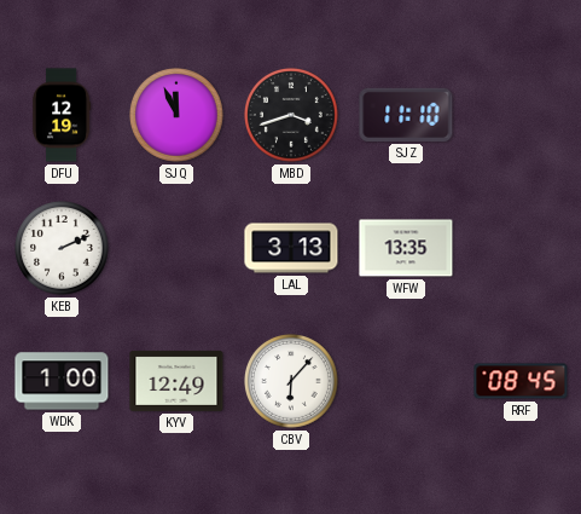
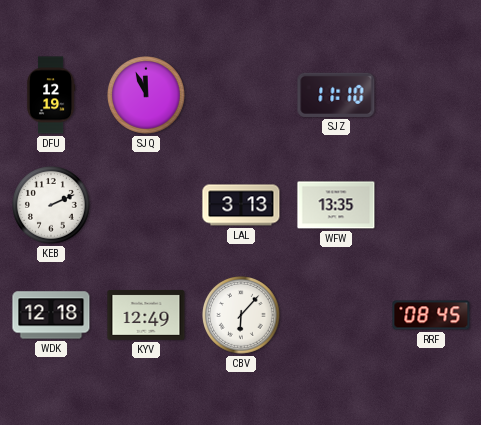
MBD: 3:42 -> none (292, 116)
WDK: 1:00 -> 12:18 (51, 315)
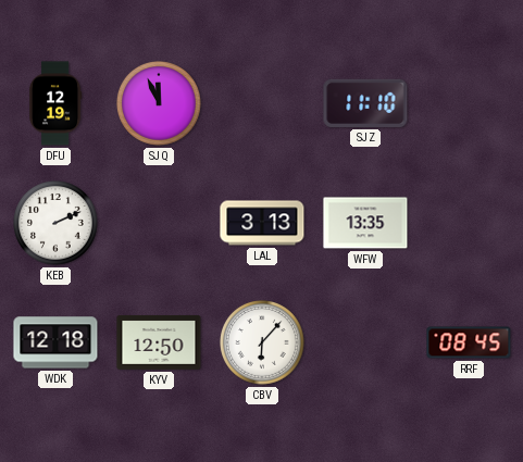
KYV: 12:49 -> 12:50 (159, 342)
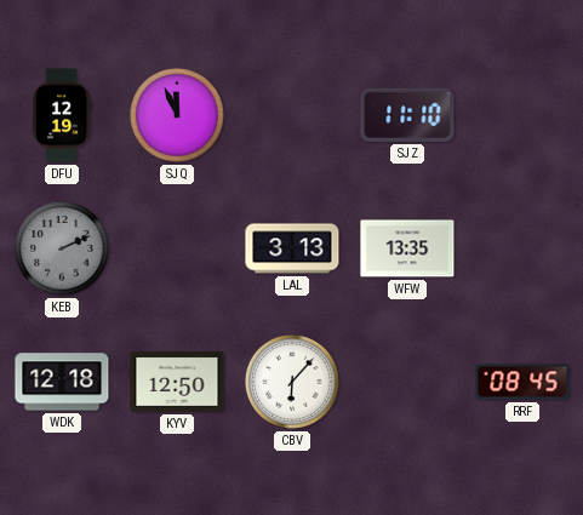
KEB dial: white -> grey (63, 250)
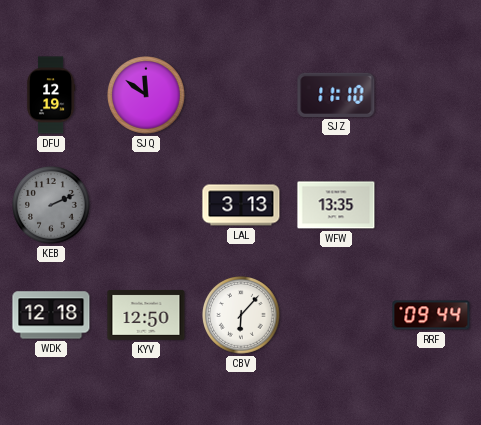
SJQ: 11:56 -> 11:51 (147, 96)
RRF: 08:45 -> 09:44 (431, 315)
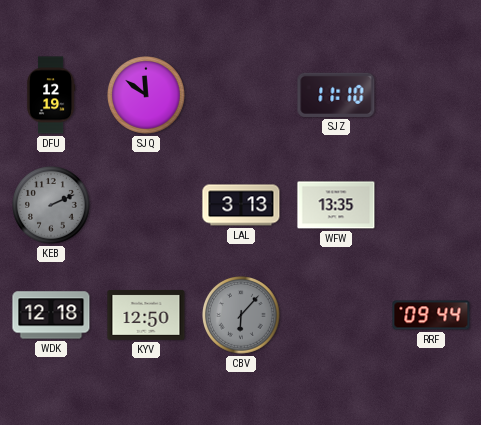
CBV dial: white -> grey (242, 316)
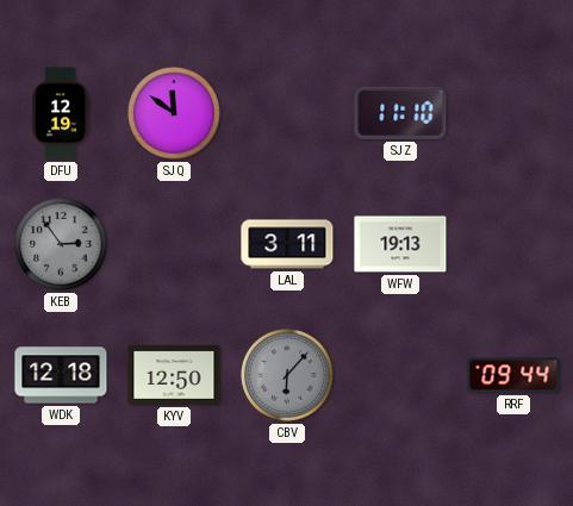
KEB: 2:11 -> 2:54 (62, 245)
LAL: 3:13 -> 3:11 (287, 244)
WFW: 13:35 -> 19:13 (400, 244)
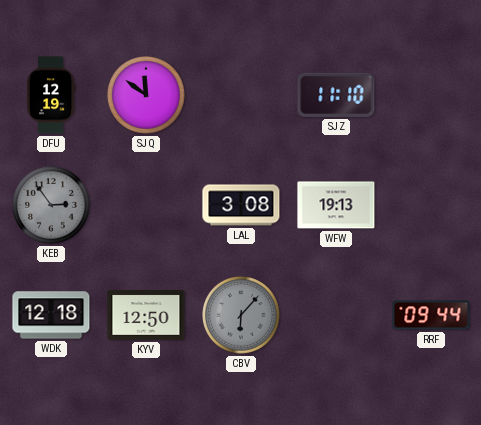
LAL: 3:11 -> 3:08 (241, 205)
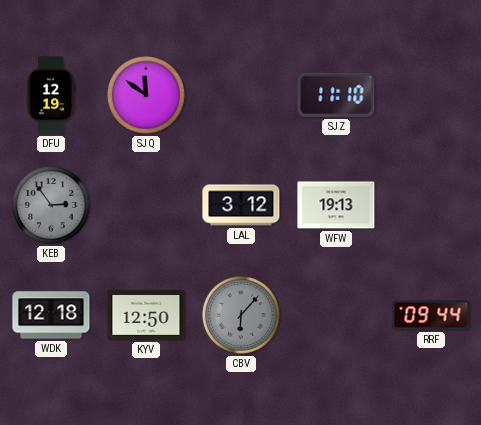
LAL: 3:08 -> 3:12 (241, 205)
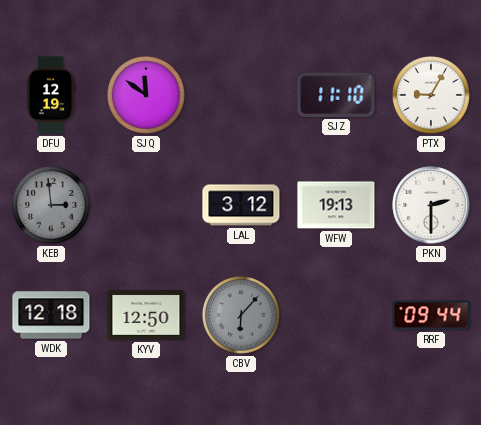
PTX: none -> 9:05 (432, 96)
KEB: 2:54 -> 2:59 (52, 206)
PKN: none -> 2:30 (431, 205)
